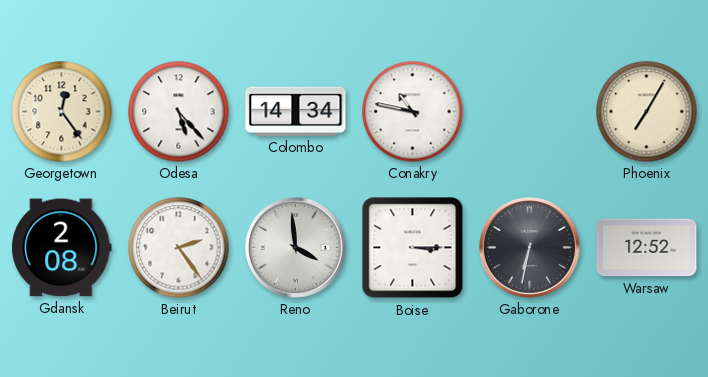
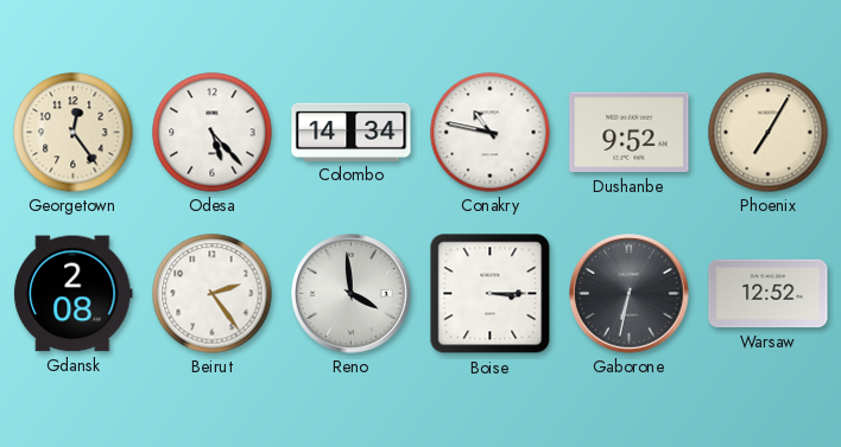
Dushanbe: none -> 9:52 (630, 133)
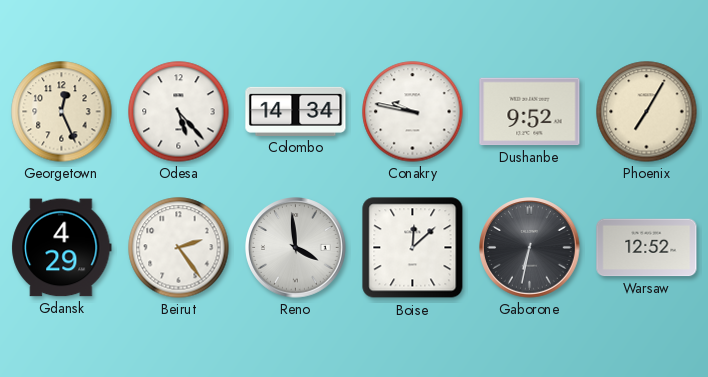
Georgetown: 12:24 -> 12:26 (62, 112)
Conakry: 10:47 -> 9:47 (413, 112)
Gdansk: 2:08 -> 4:29 (62, 248)
Boise: 3:15 -> 12:08 (413, 248)
